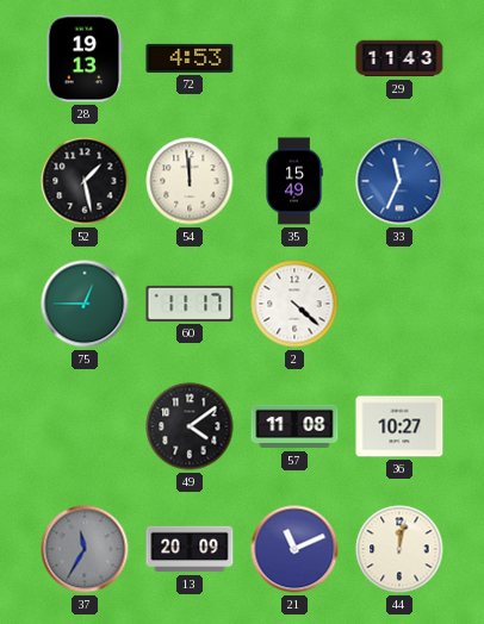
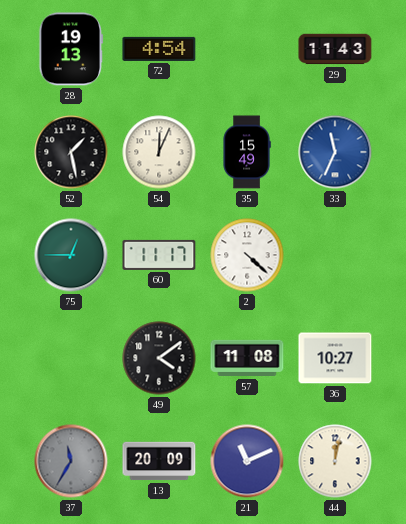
72: 4:53 -> 4:54 (159, 49)
54: 11:59 -> 12:04 (159, 152)
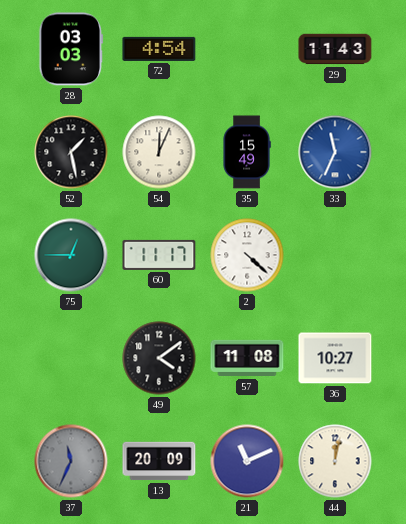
28: 19:13 -> 03:03 (71, 49)
37: 11:35 -> 11:34 (71, 461)
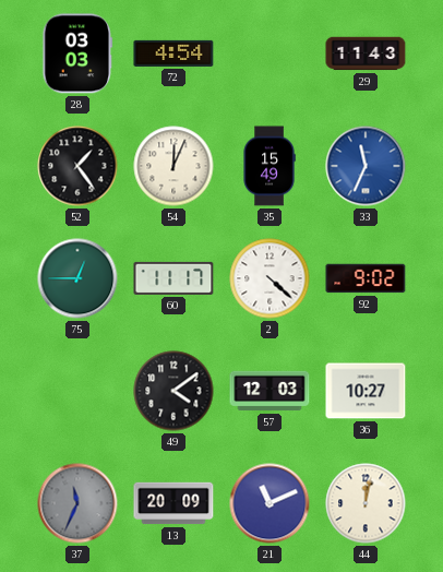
52: 1:28 -> 1:24 (77, 166)
92: none -> 9:02 (366, 278)
57: 11:08 -> 12:03 (270, 391)
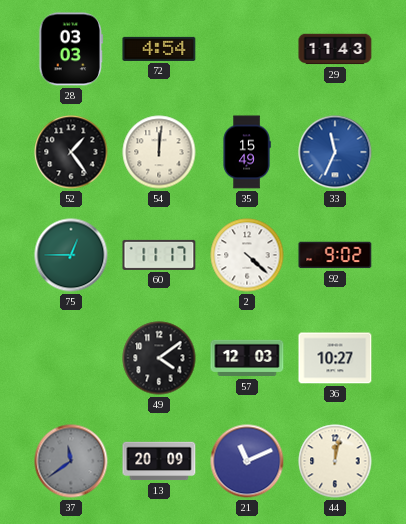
54: 12:04 -> 12:01 (159, 152)
37: 11:34 -> 11:39 (71, 461)
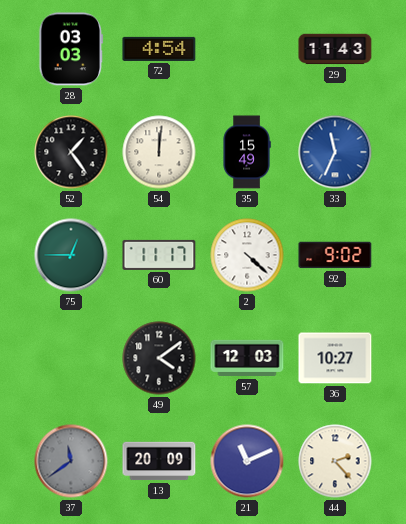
44: 12:02 -> 2:23 (335, 461)
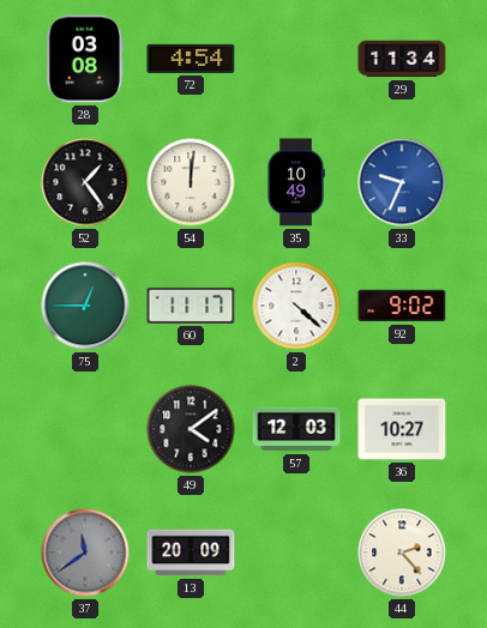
28: 03:03 -> 03:08 (85, 59)
29: 11:43 -> 11:34 (402, 59)
35: 15:49 -> 10:49 (296, 182)
33: 11:34 -> 9:34 (402, 182)
21: 11:11 -> none (247, 461)
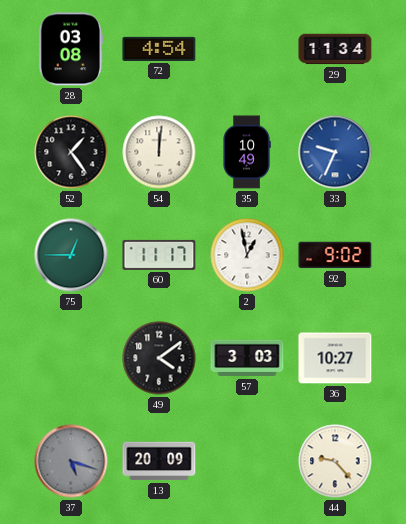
2: 4:22 -> 12:58 (247, 255)
57: 12:03 -> 3:03 (247, 358)
37: 11:39 -> 5:18 (71, 461)
44: 2:23 -> 9:23 (335, 461)
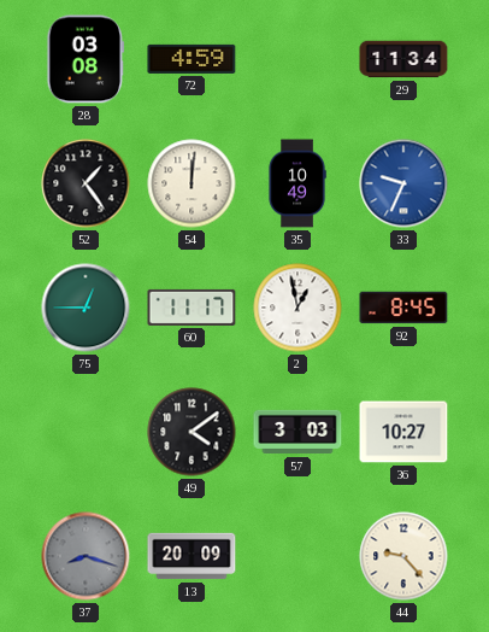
72: 4:54 -> 4:59 (192, 59)
92: 9:02 -> 8:45 (403, 308)
37: 5:18 -> 8:18 (86, 556)
